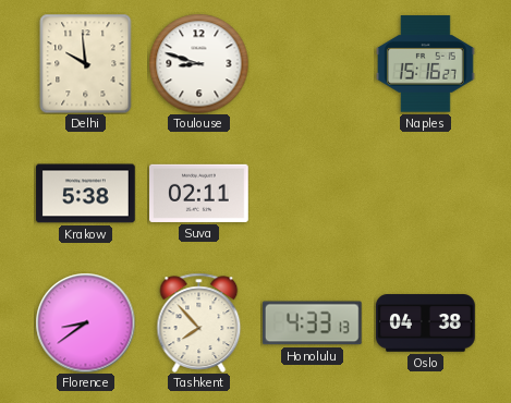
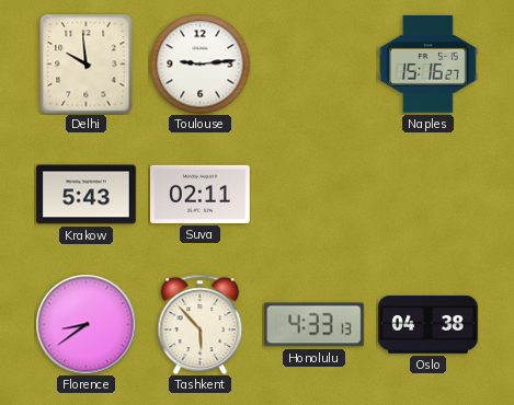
Toulouse: 8:48 -> 9:14 (199, 63)
Krakow: 5:38 -> 5:43 (87, 195)
Tashkent: 7:53 -> 5:53 (201, 324)
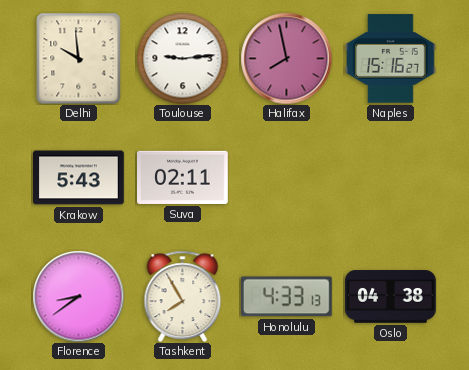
Halifax: none -> 7:58 (286, 58)
Tashkent: 5:53 -> 7:55 (183, 296)
